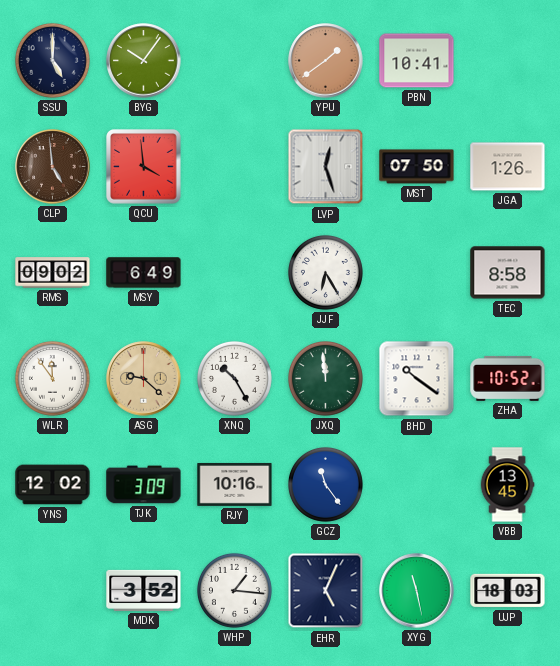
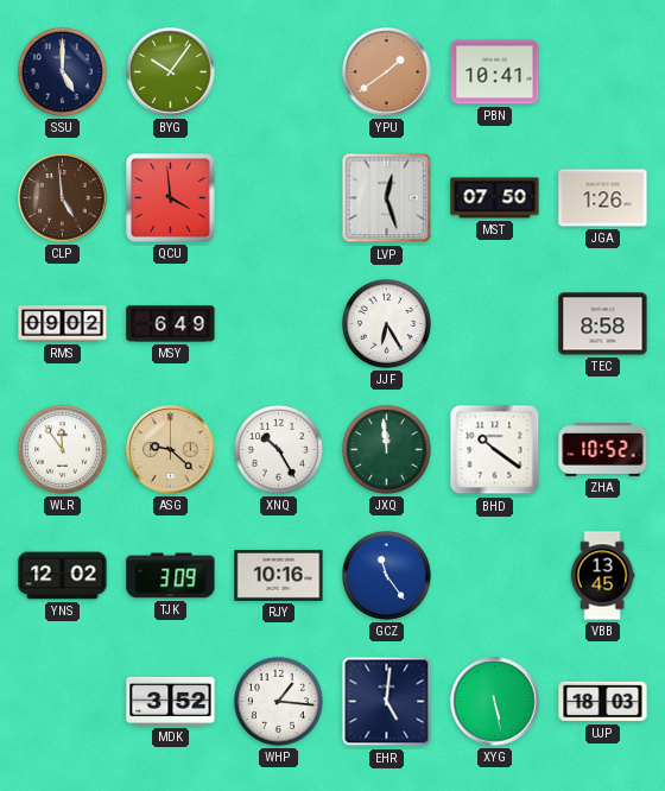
EHR: 5:04 -> 5:01 (387, 702)
XYG: 11:28 -> 5:28 (495, 702)
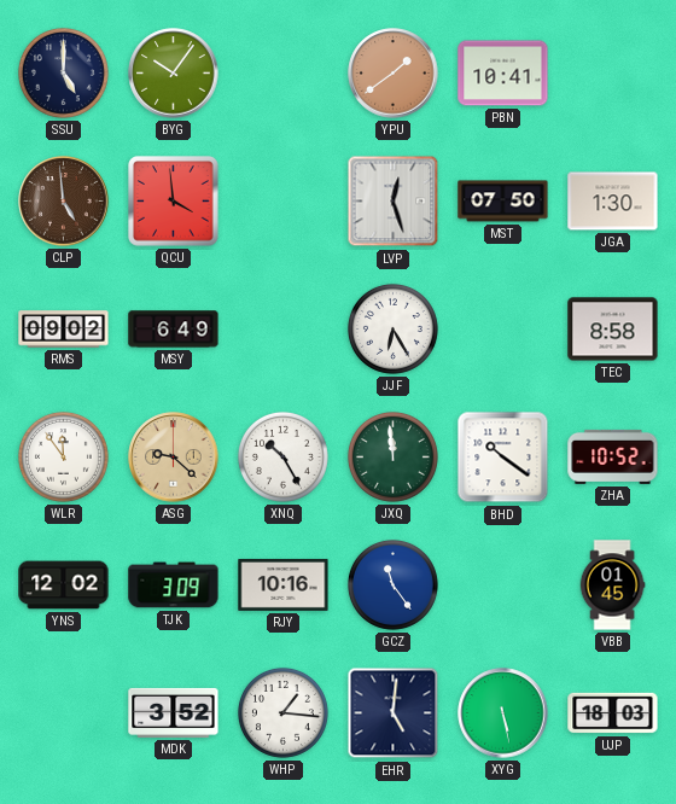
JGA: 1:26 -> 1:30 (613, 202)
VBB: 13:45 -> 01:45 (612, 585)
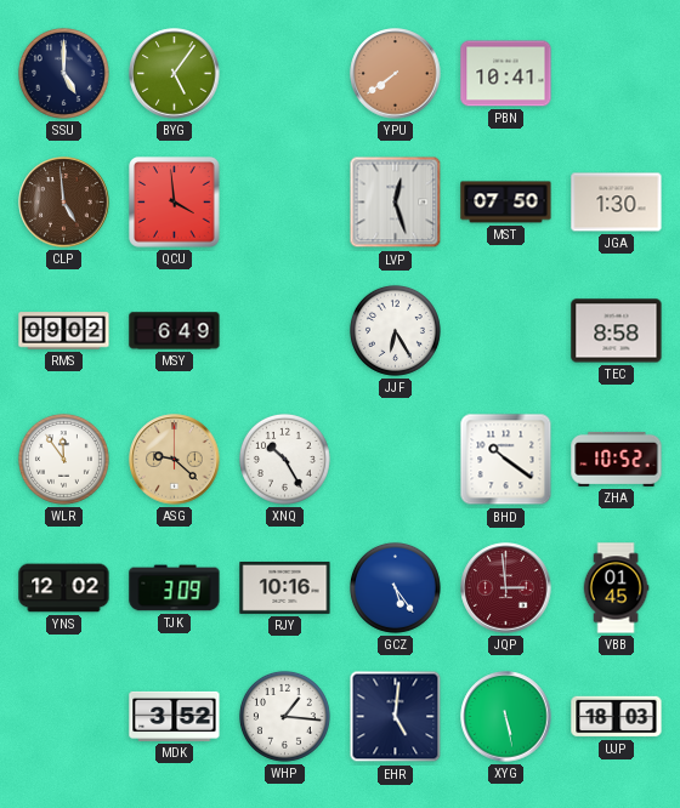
BYG: 10:06 -> 5:06 (175, 74)
YPU: 1:39 -> 7:39 (396, 74)
JXQ: 11:59 -> none (392, 456)
GCZ: 11:24 -> 5:24 (395, 587)
JQP: none -> 2:59 (506, 588)
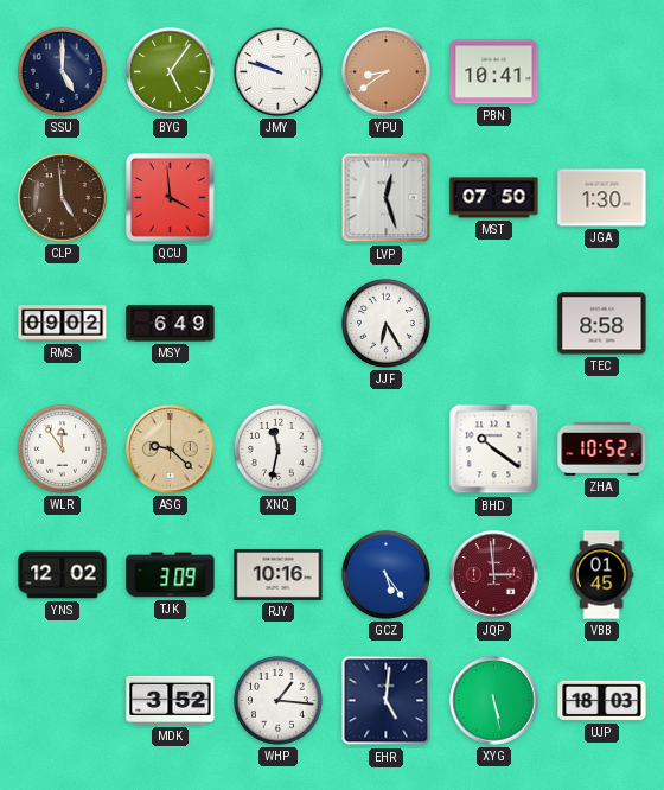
JMY: none -> 9:48 (279, 72)
YPU: 7:39 -> 8:39 (387, 72)
XNQ: 10:25 -> 11:32 (277, 448)
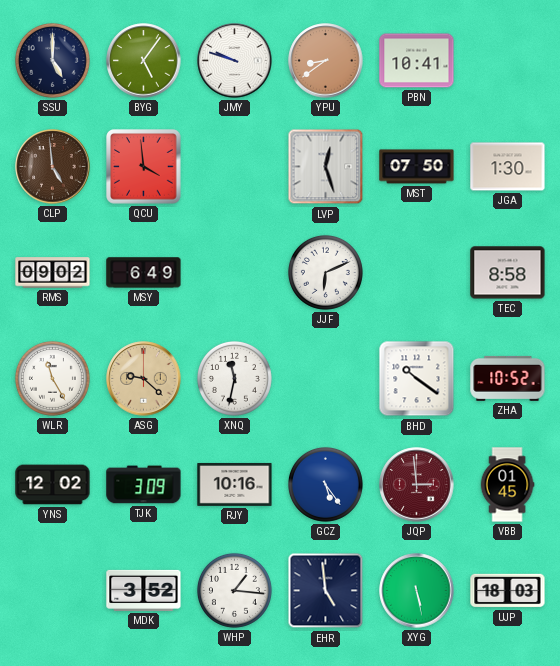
JJF: 6:25 -> 6:11 (325, 272)
WLR: 11:54 -> 11:25 (52, 378)
EHR: 5:01 -> 4:59 (326, 591)
